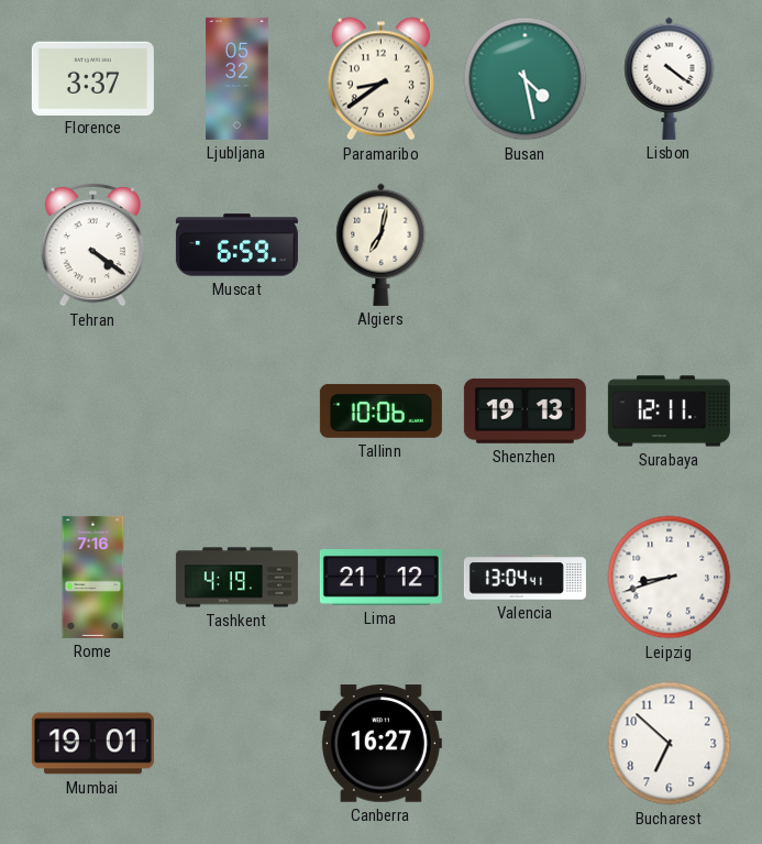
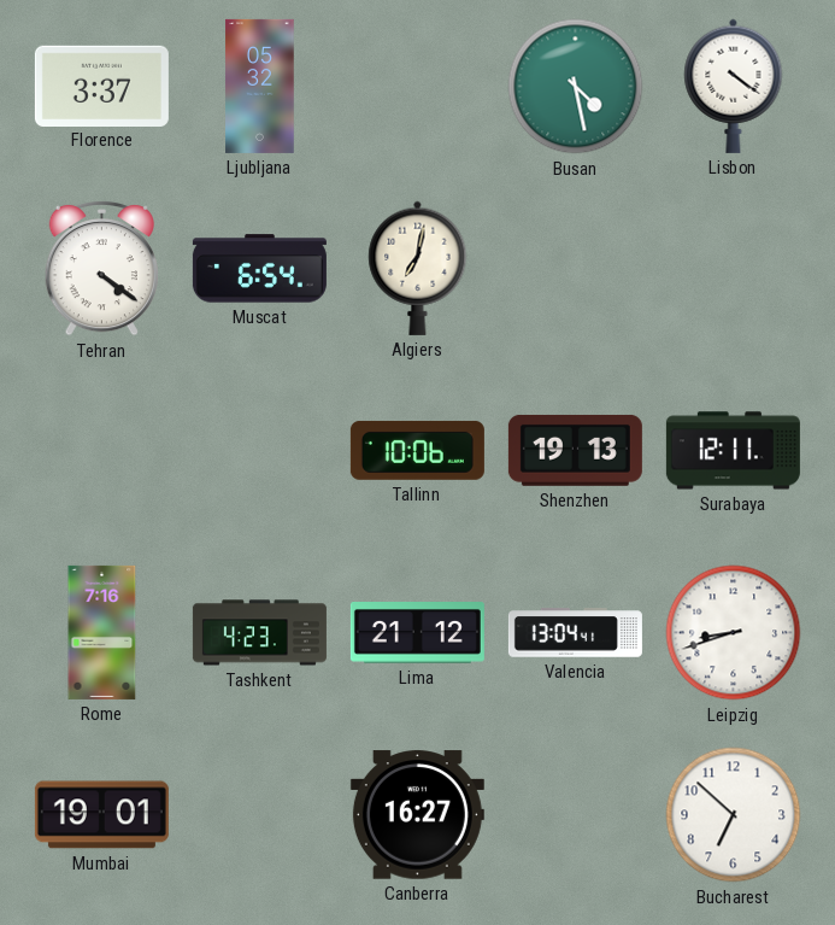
Paramaribo: 8:39 -> none (380, 79)
Muscat: 6:59 -> 6:54 (259, 269)
Tashkent: 4:19 -> 4:23 (259, 633)
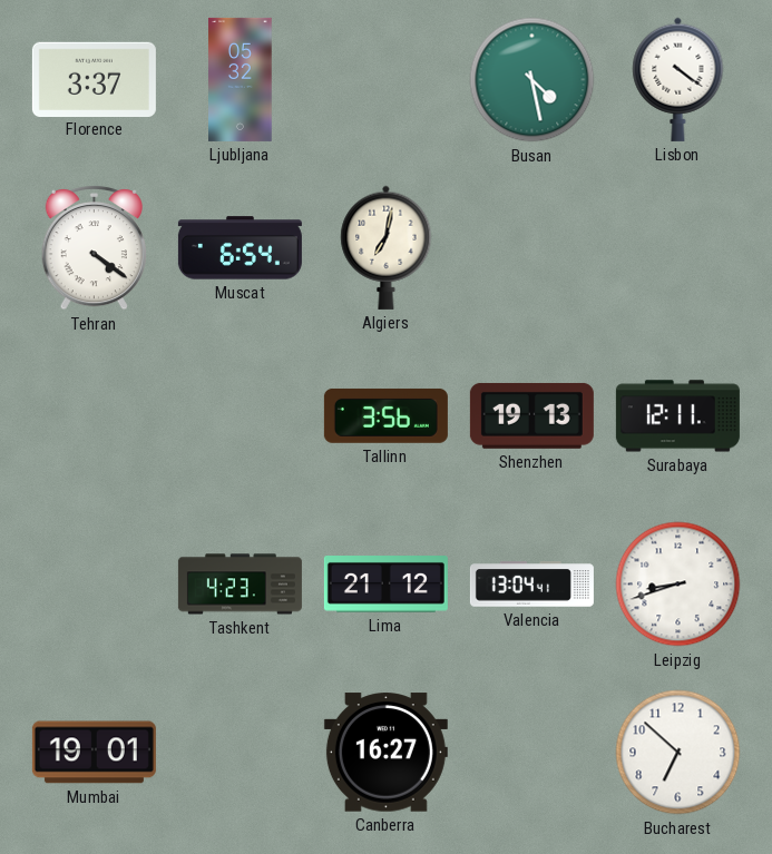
Tallinn: 10:06 -> 3:56 (385, 415)
Rome: 7:16 -> none (102, 632)
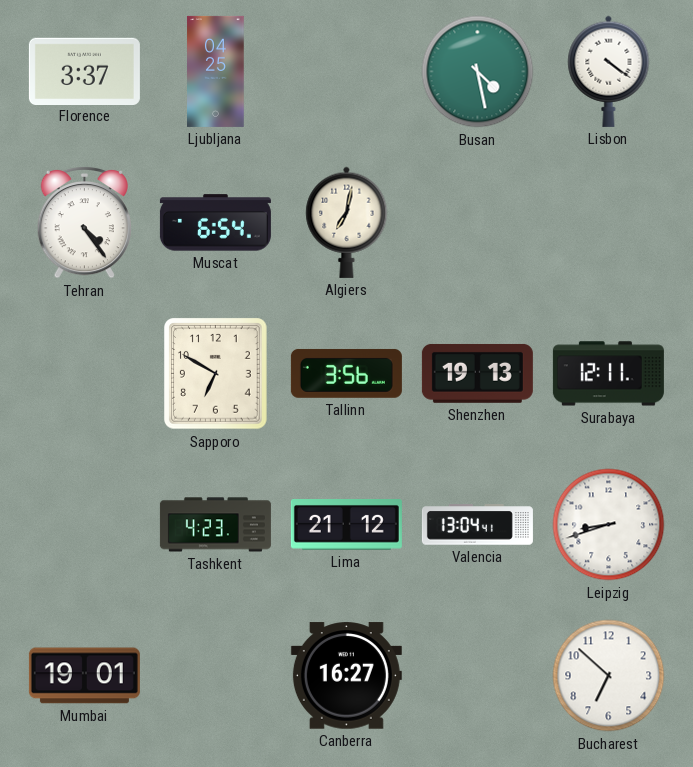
Ljubljana: 05:32 -> 04:25 (216, 71)
Tehran: 4:21 -> 4:24 (84, 222)
Sapporo: none -> 6:50 (216, 374)
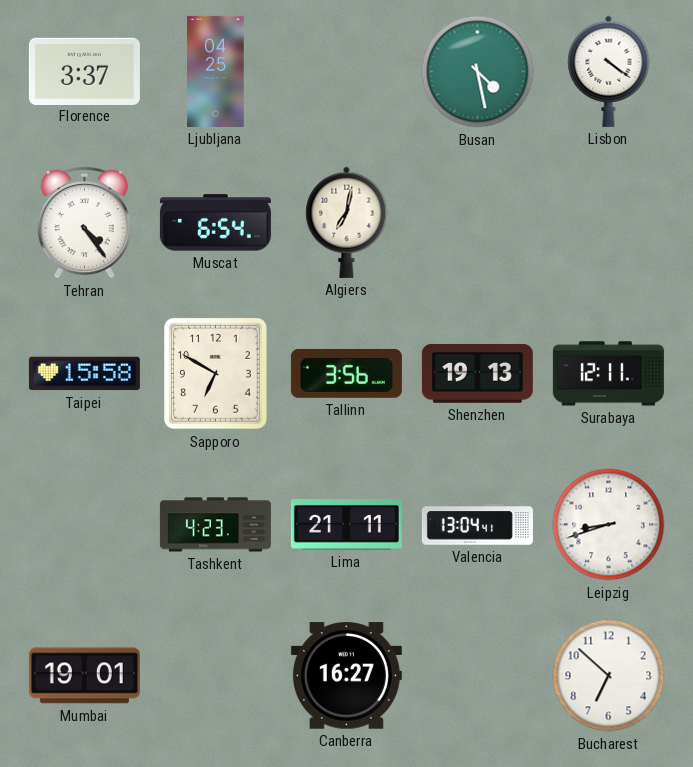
Taipei: none -> 15:58 (84, 374)
Lima: 21:12 -> 21:11 (346, 525)
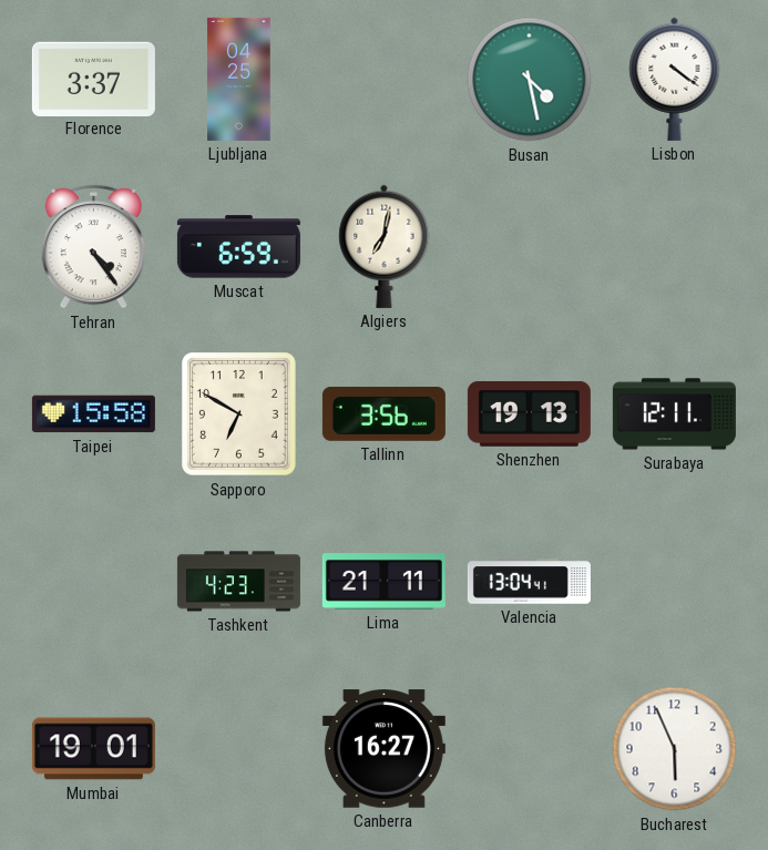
Muscat: 6:54 -> 6:59 (238, 247)
Leipzig: 8:42 -> none (609, 525)
Bucharest: 6:52 -> 5:56 (675, 749)
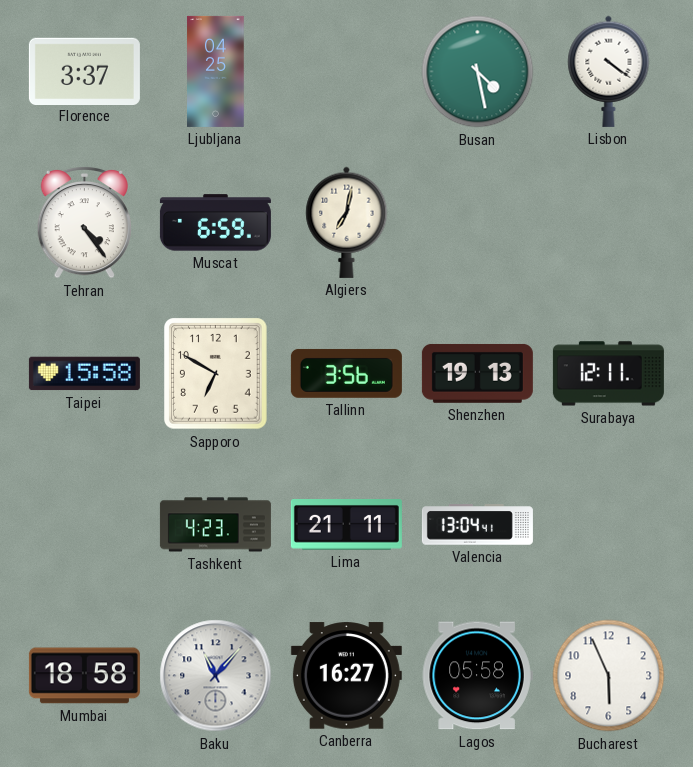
Mumbai: 19:01 -> 18:58 (84, 676)
Baku: none -> 11:07 (216, 676)
Lagos: none -> 05:58 (477, 676)
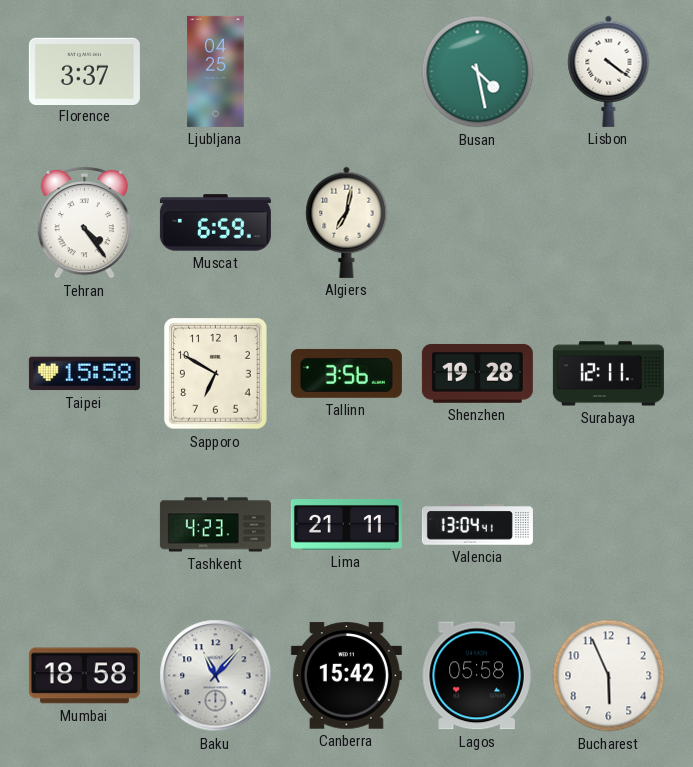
Shenzhen: 19:13 -> 19:28 (477, 373)
Canberra: 16:27 -> 15:42 (346, 676)
